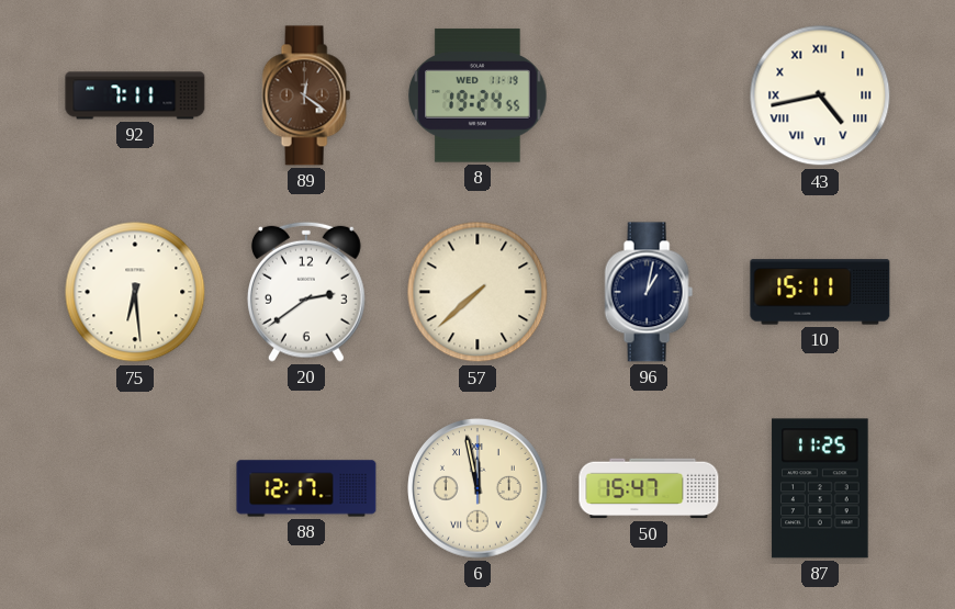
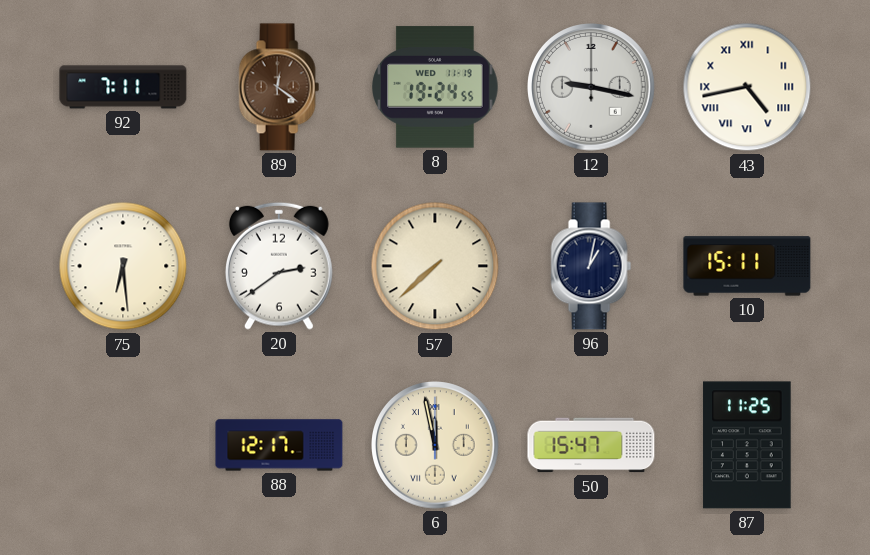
12: none -> 9:17 (591, 87)
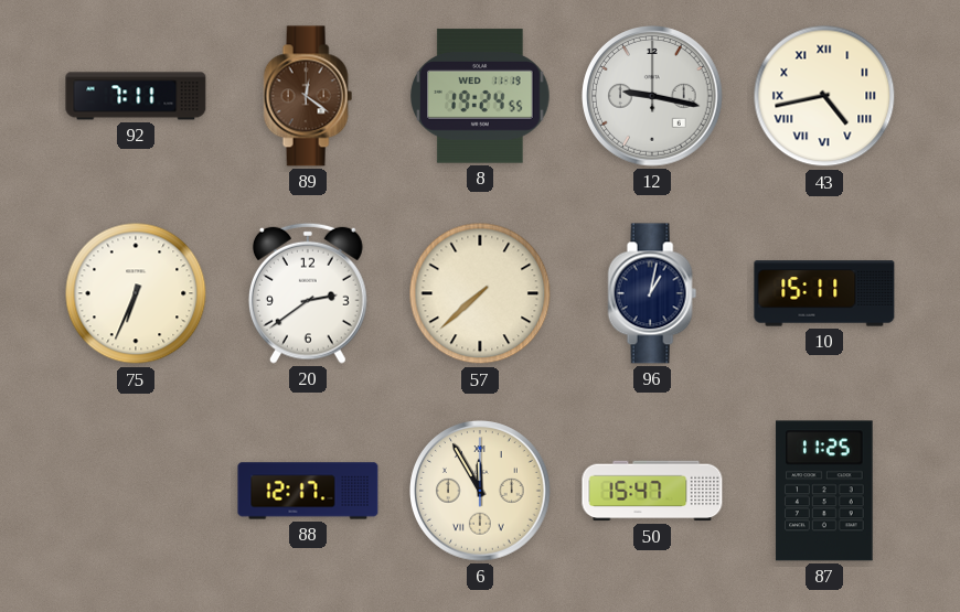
75: 6:29 -> 6:34 (136, 293)
6: 11:58 -> 11:55 (480, 491)
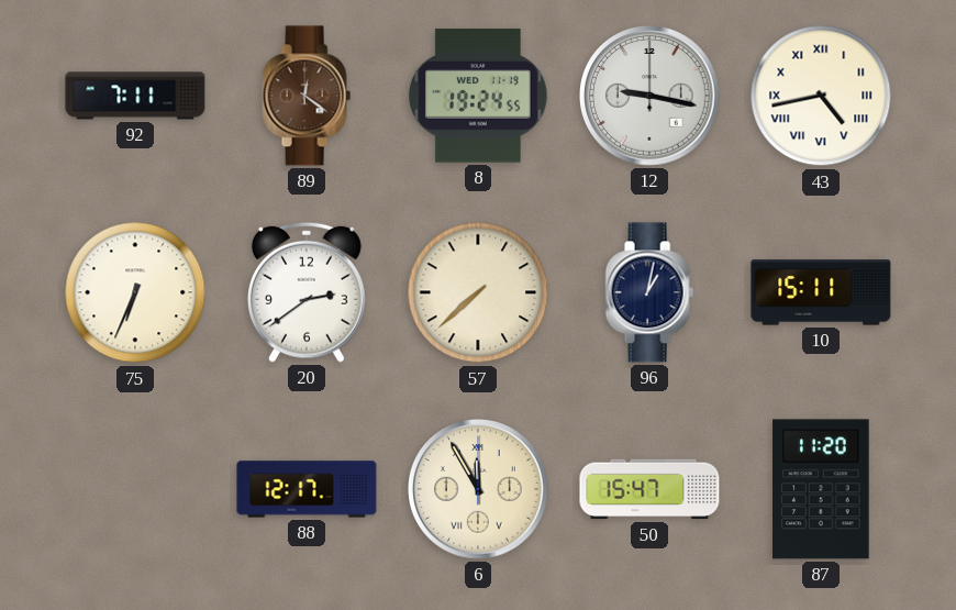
87: 11:25 -> 11:20 (821, 489)
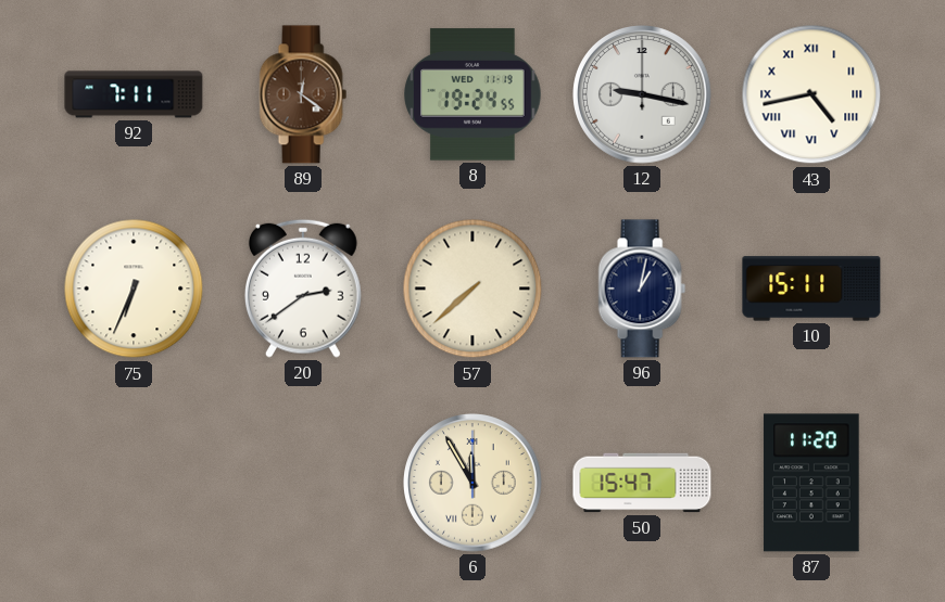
88: 12:17 -> none (307, 489)
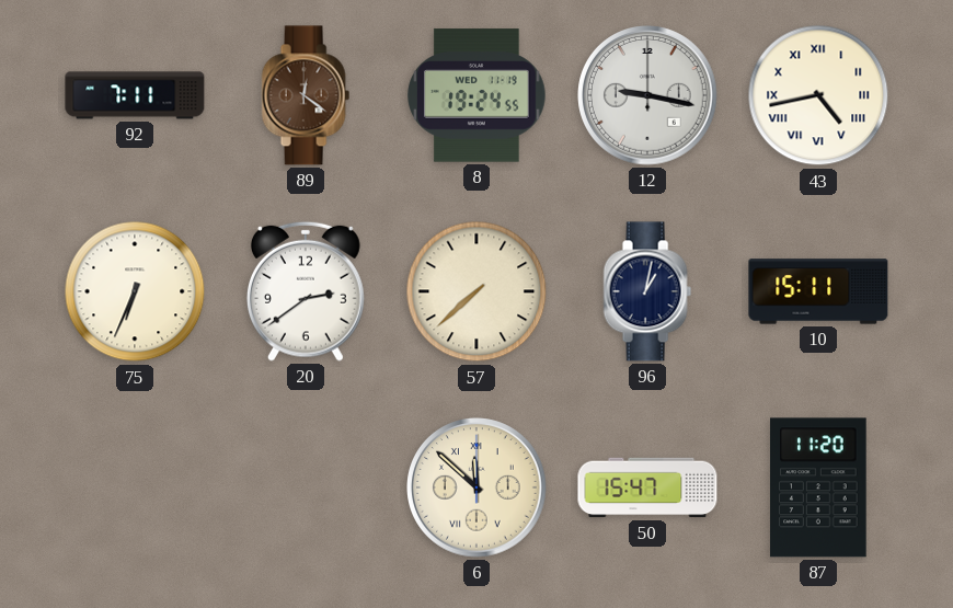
6: 11:55 -> 11:52 (476, 487)
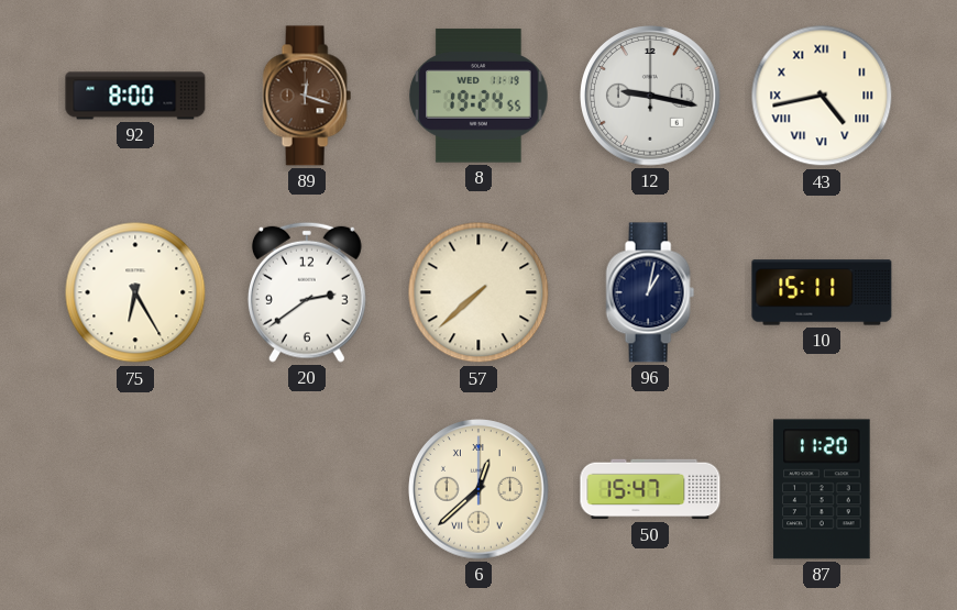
92: 7:11 -> 8:00 (135, 96)
89: 12:21 -> 12:18 (307, 96)
75: 6:34 -> 6:25 (135, 292)
6: 11:52 -> 12:38 (479, 489)
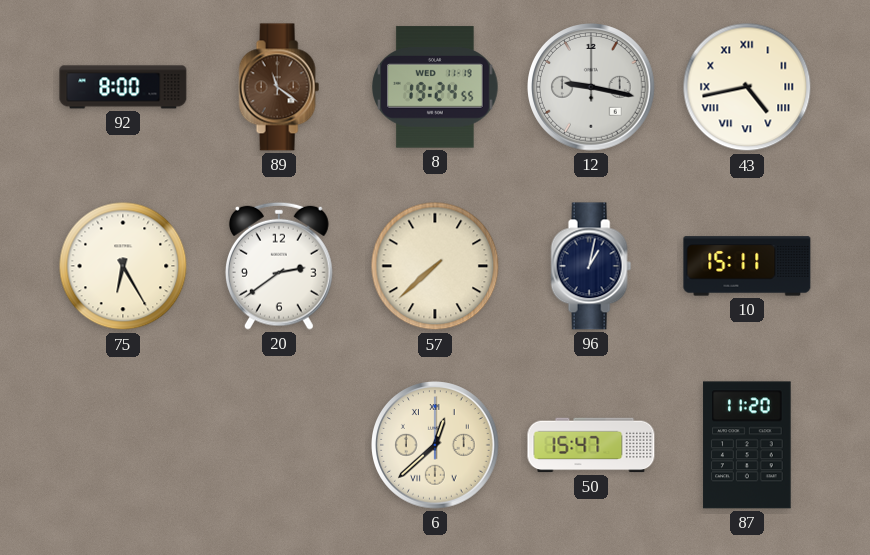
89: 12:18 -> 11:21 (279, 87)
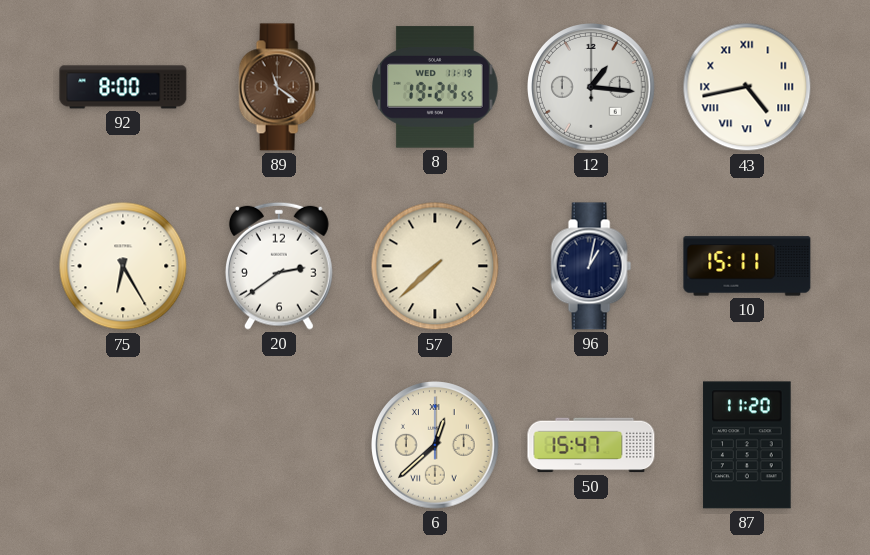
12: 9:17 -> 1:16 (591, 87)
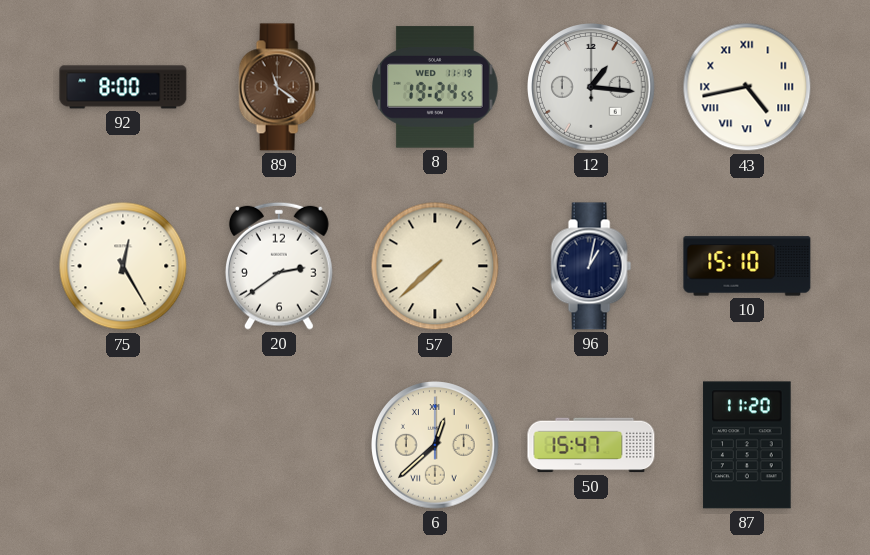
75: 6:25 -> 12:25 (123, 266)
10: 15:11 -> 15:10 (747, 266)
